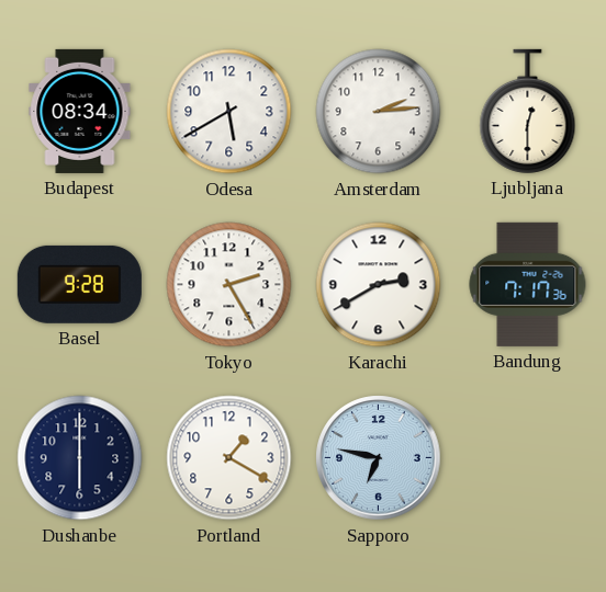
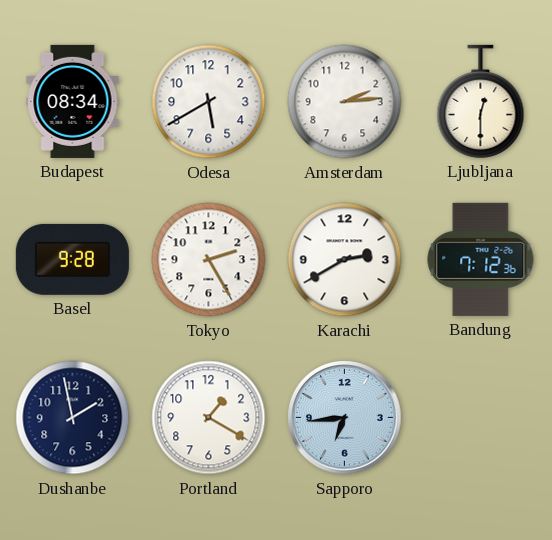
Bandung: 7:17 -> 7:12 (481, 259)
Dushanbe: 6:00 -> 1:58 (73, 418)
Sapporo: 6:47 -> 6:44 (345, 418)
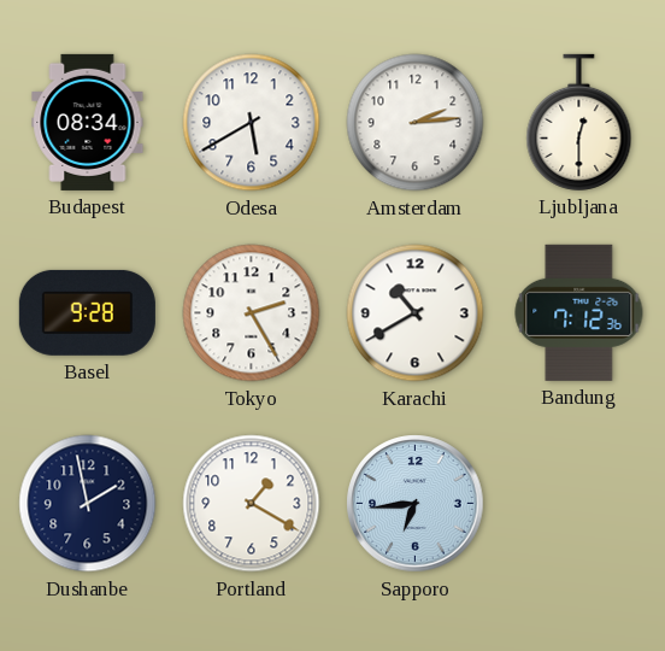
Karachi: 2:40 -> 10:40 (416, 313)
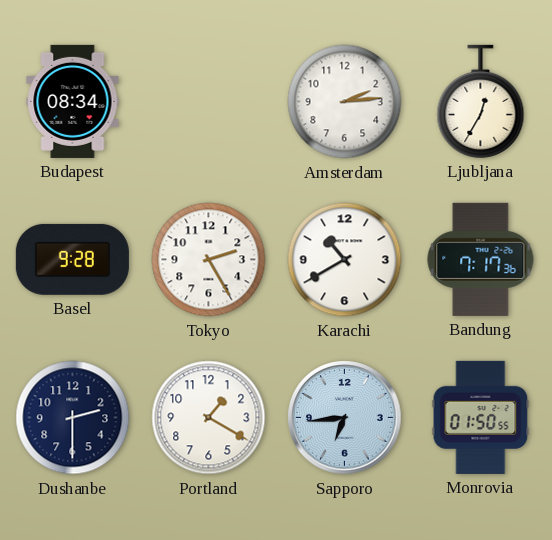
Odesa: 5:40 -> none (252, 123)
Ljubljana: 12:30 -> 12:35 (481, 101)
Bandung: 7:12 -> 7:17 (481, 259)
Dushanbe: 1:58 -> 2:30 (73, 418)
Monrovia: none -> 01:50 (481, 417)
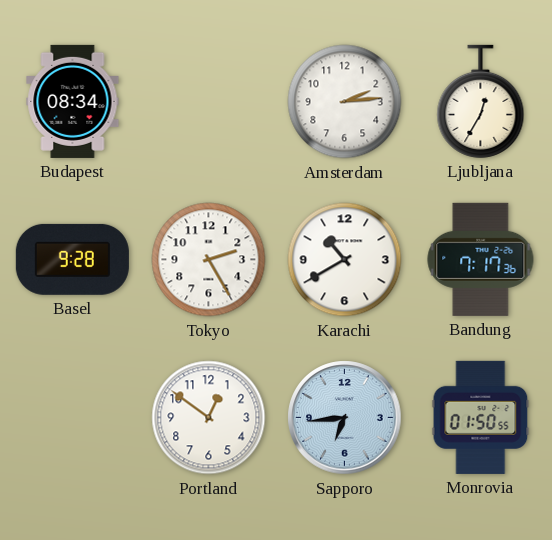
Dushanbe: 2:30 -> none (73, 418)
Portland: 1:20 -> 12:51 (209, 418)
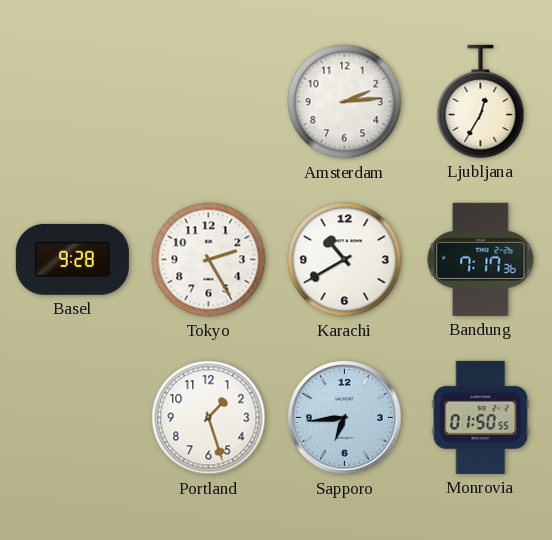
Budapest: 08:34 -> none (73, 101)
Portland: 12:51 -> 1:27 (209, 418)
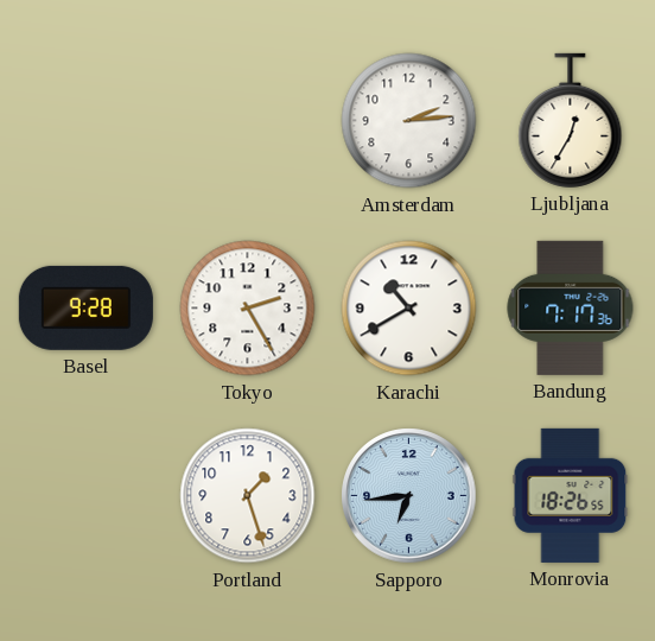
Monrovia: 01:50 -> 18:26 (571, 495)
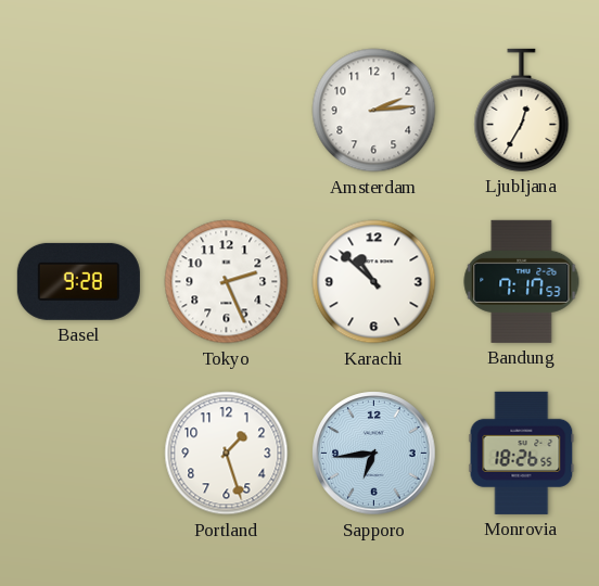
Tokyo: 2:25 -> 2:26 (227, 282)
Karachi: 10:40 -> 10:52 (374, 282)
Bandung: 7:17:36 -> 7:17:53 (522, 281)
